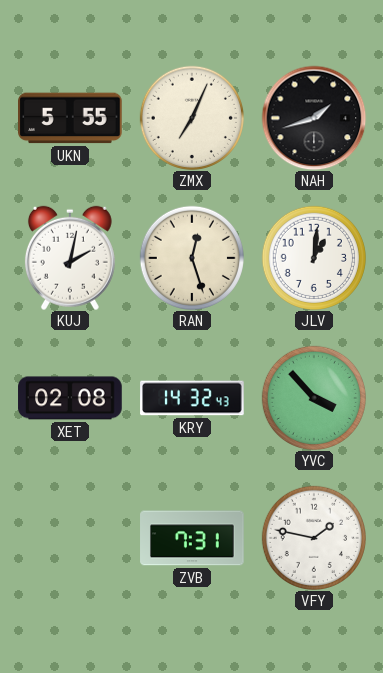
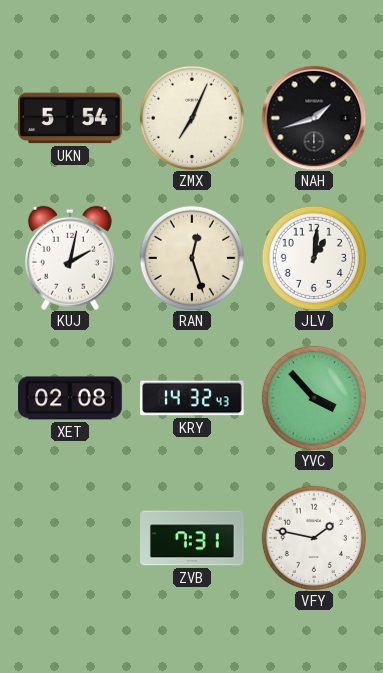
UKN: 5:55 -> 5:54 (71, 118)
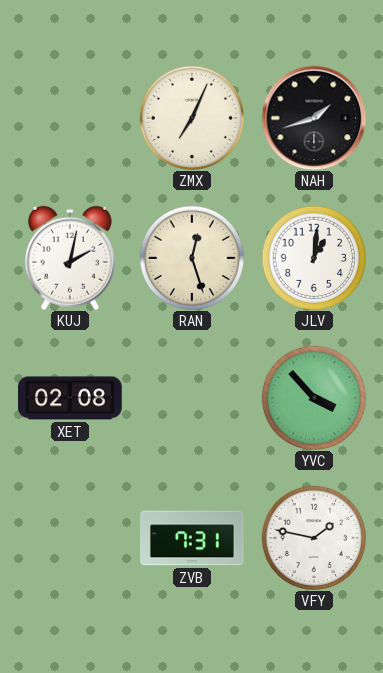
UKN: 5:54 -> none (71, 118)
KRY: 14:32 -> none (192, 398)
